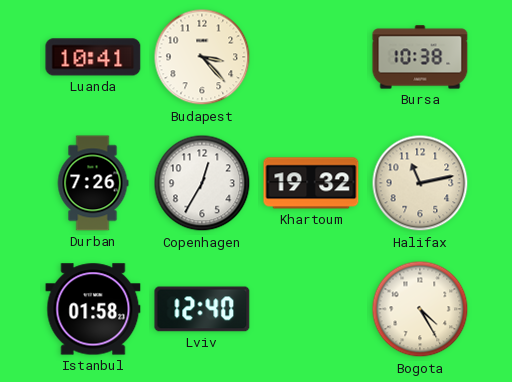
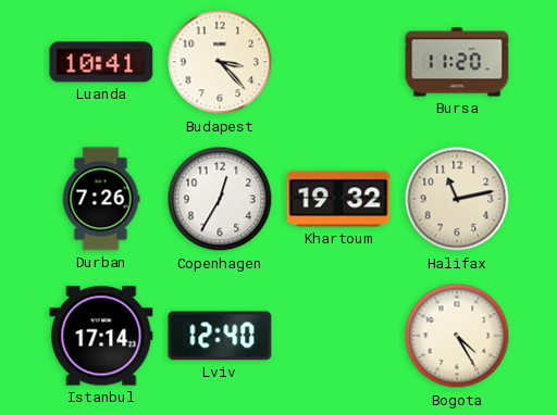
Bursa: 10:38 -> 11:20 (457, 62)
Istanbul: 01:58 -> 17:14 (101, 336)
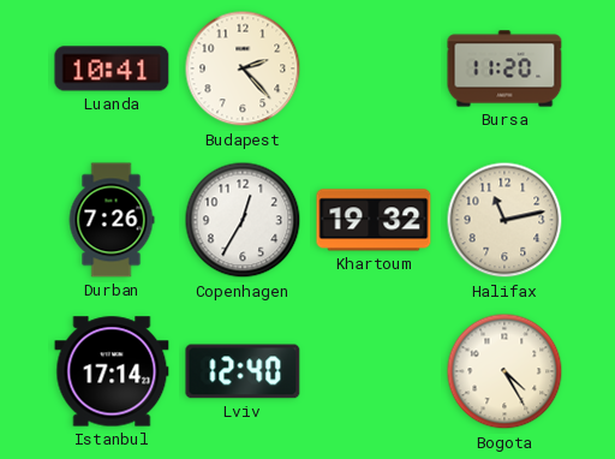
Budapest: 3:23 -> 2:23 (243, 68)
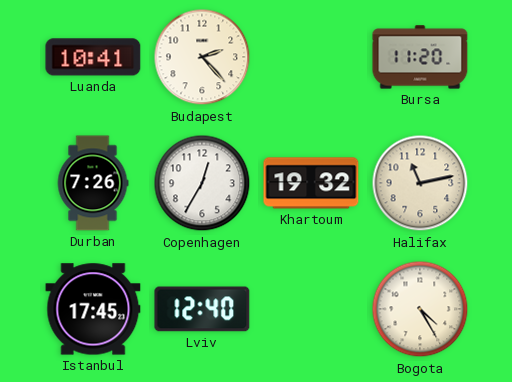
Istanbul: 17:14 -> 17:45 (93, 309)
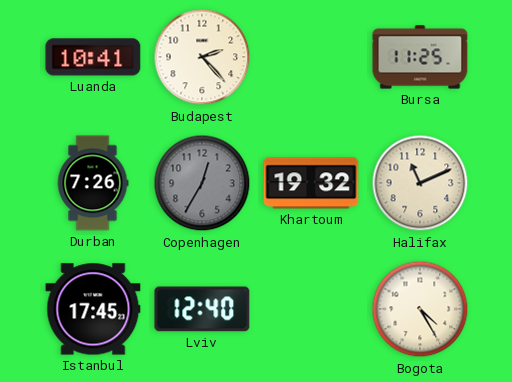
Bursa: 11:20 -> 11:25 (420, 57)
Copenhagen dial: white -> grey (202, 183)
Halifax: 11:13 -> 11:11 (420, 183)
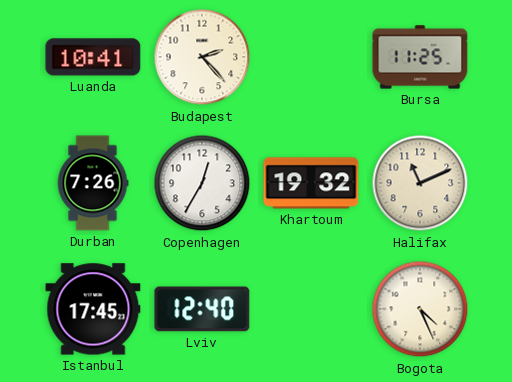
Copenhagen dial: grey -> white (202, 183)
Bogota: 4:25 -> 4:26 (420, 309)
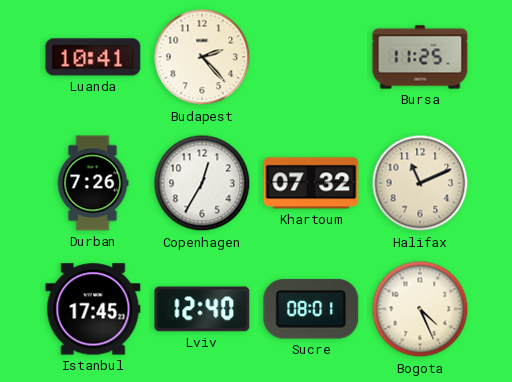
Khartoum: 19:32 -> 07:32 (311, 183)
Sucre: none -> 08:01 (311, 309)
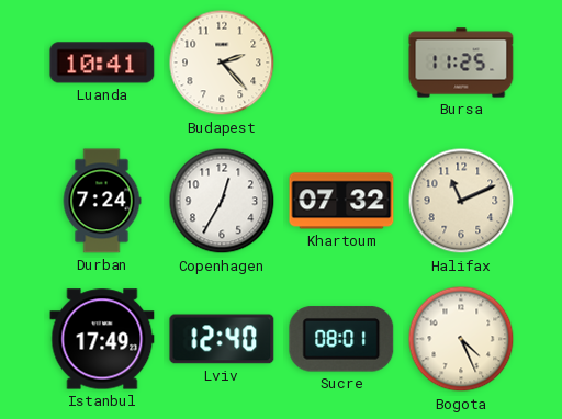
Durban: 7:26 -> 7:24 (102, 201)
Istanbul: 17:45 -> 17:49 (102, 339)
